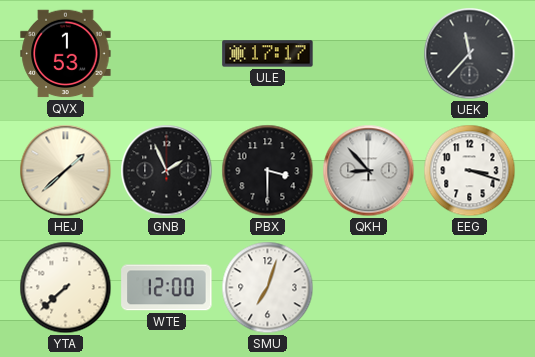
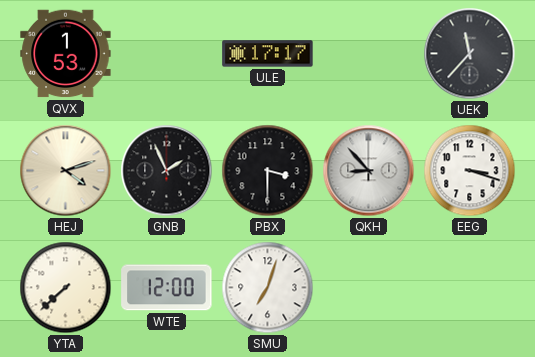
HEJ: 1:38 -> 4:12 (66, 171)
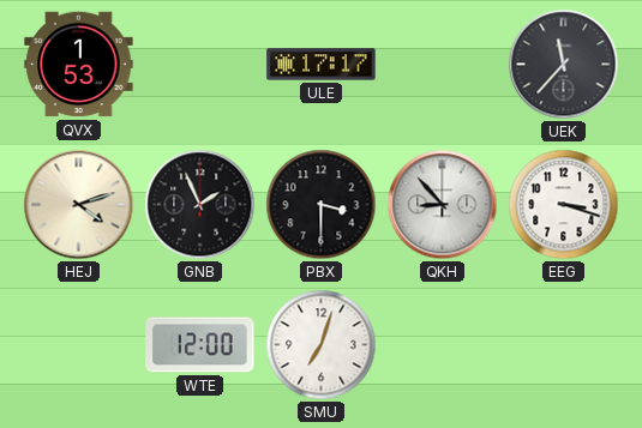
YTA: 7:38 -> none (66, 288)
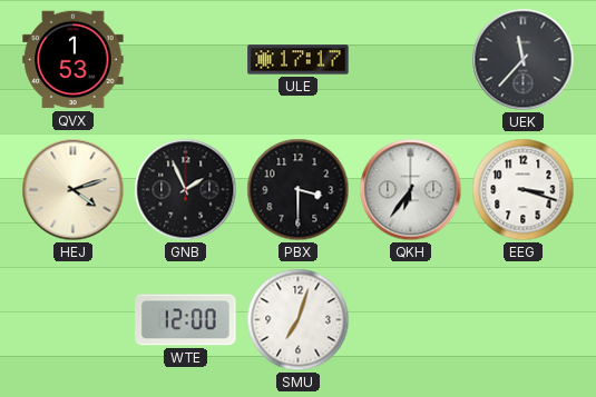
QKH: 8:53 -> 6:36 (411, 190)
